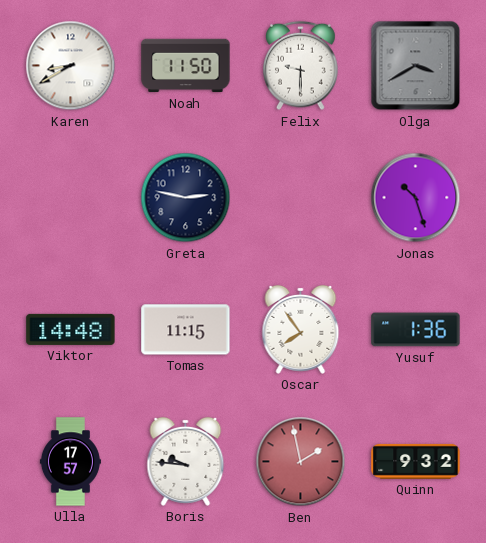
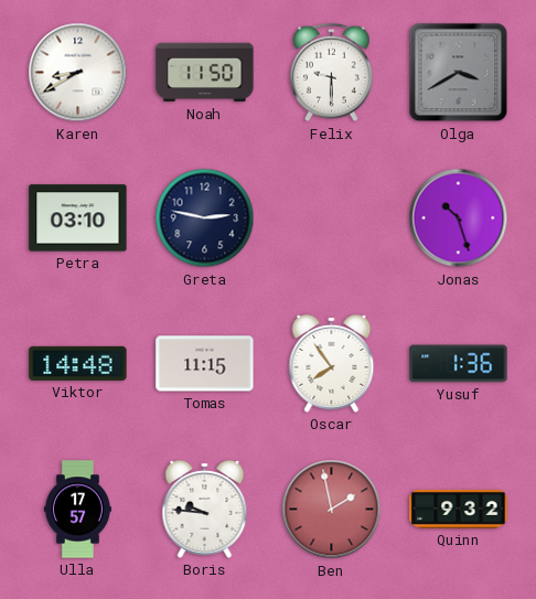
Petra: none -> 03:10 (78, 218)
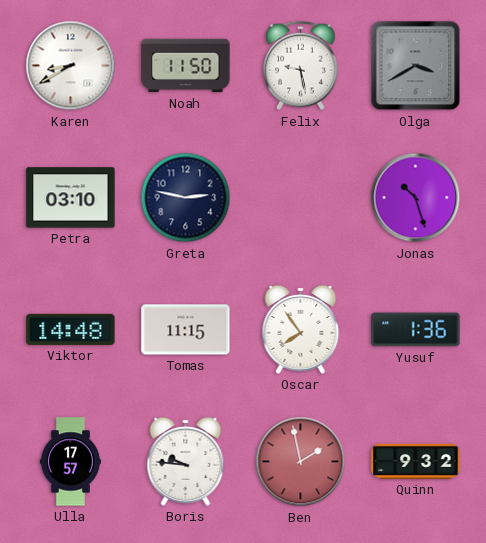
Felix: 9:30 -> 9:28 (301, 66)
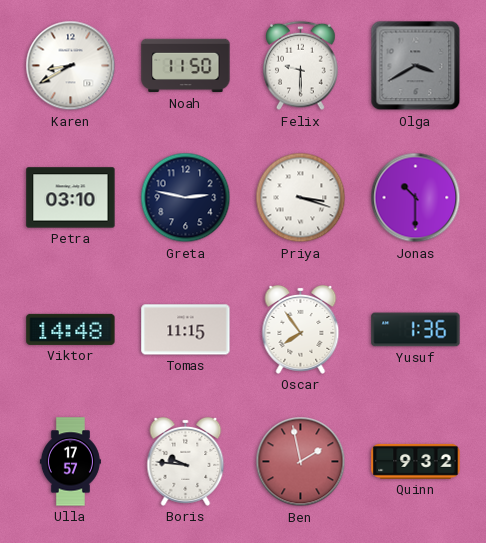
Felix: 9:28 -> 9:30 (301, 66)
Priya: none -> 3:18 (301, 198)
Jonas: 10:27 -> 10:30 (416, 198)
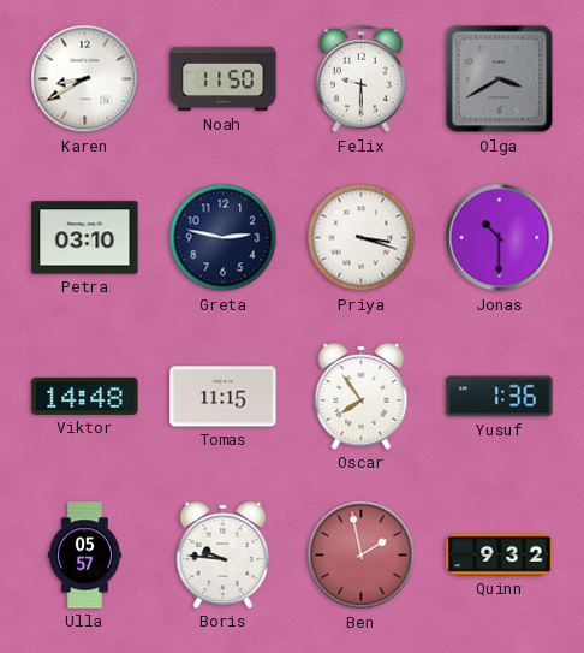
Ulla: 17:57 -> 05:57 (84, 556)
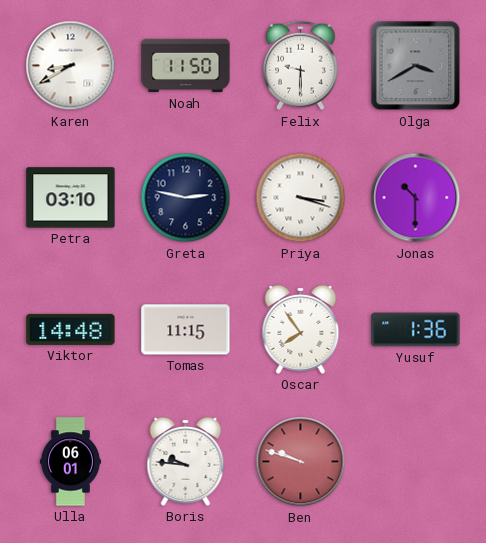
Ulla: 05:57 -> 06:01 (70, 462)
Ben: 1:58 -> 9:48 (301, 462)
Quinn: 9:32 -> none (500, 554)
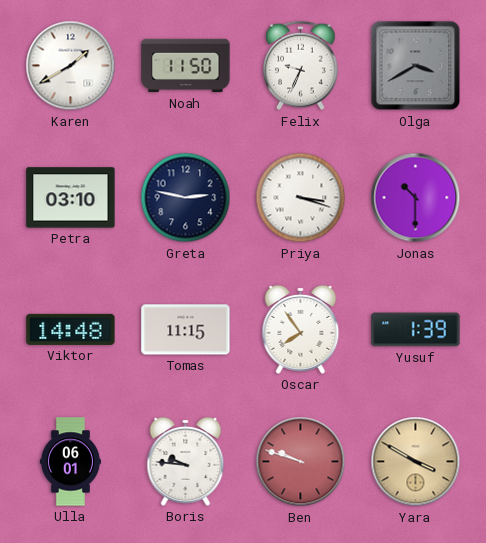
Karen: 8:40 -> 1:40 (71, 66)
Felix: 9:30 -> 9:34 (301, 66)
Yusuf: 1:36 -> 1:39 (416, 330)
Yara: none -> 3:50 (416, 462)
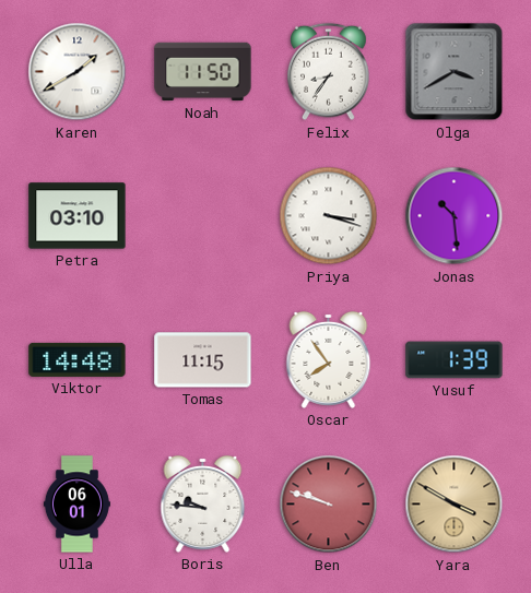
Felix: 9:34 -> 8:36 (329, 72)
Greta: 2:47 -> none (186, 198)
Jonas: 10:30 -> 10:29 (455, 216)
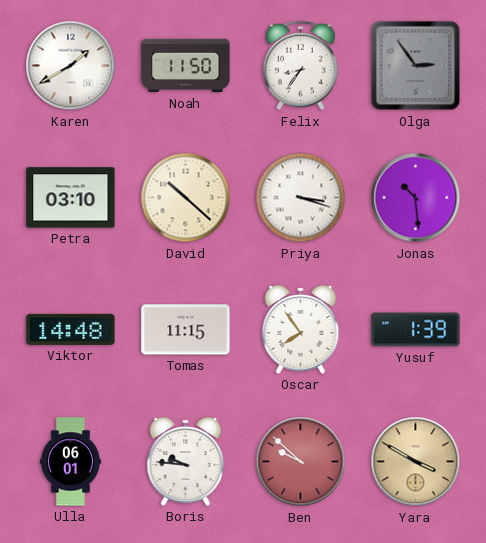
Olga: 3:40 -> 2:54 (416, 66)
David: none -> 10:22 (186, 198)
Ben: 9:48 -> 9:52 (301, 462)
